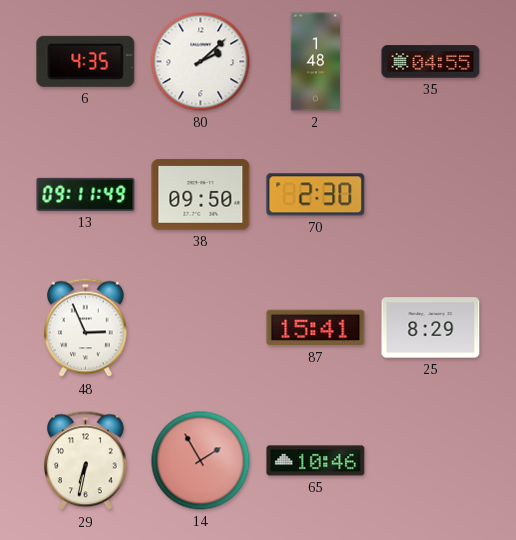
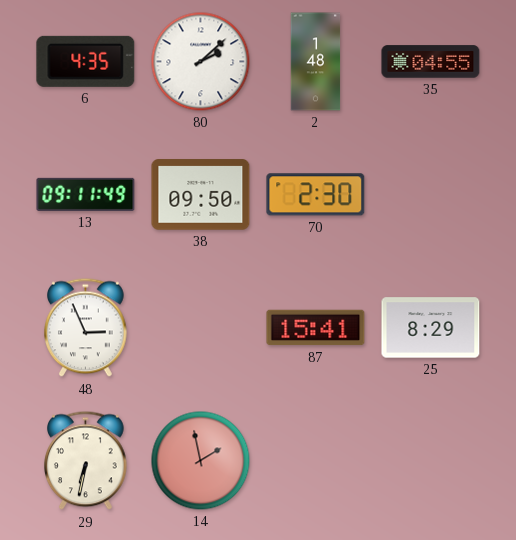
14: 1:55 -> 1:58 (201, 461)
65: 10:46 -> none (316, 461)
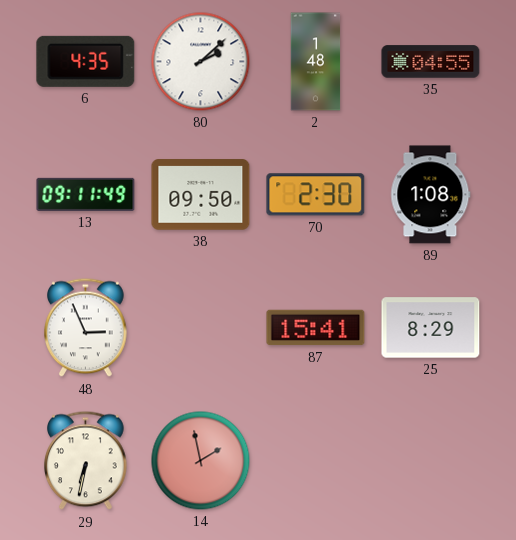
89: none -> 1:08 (431, 195)
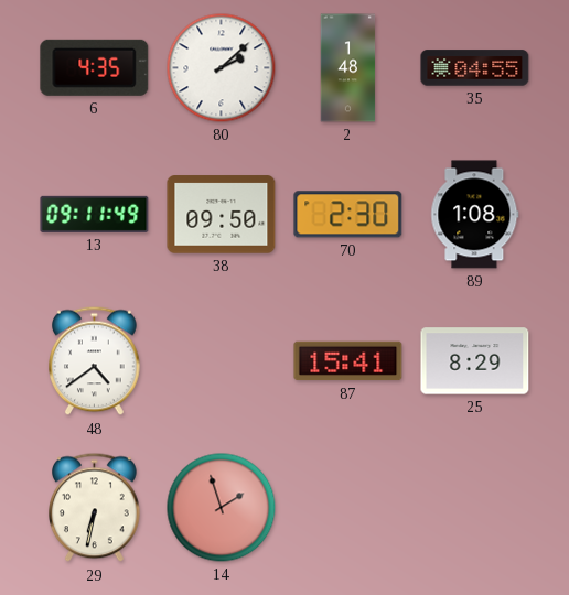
48: 2:56 -> 4:39 (95, 361)
14: 1:58 -> 1:57 (222, 508)
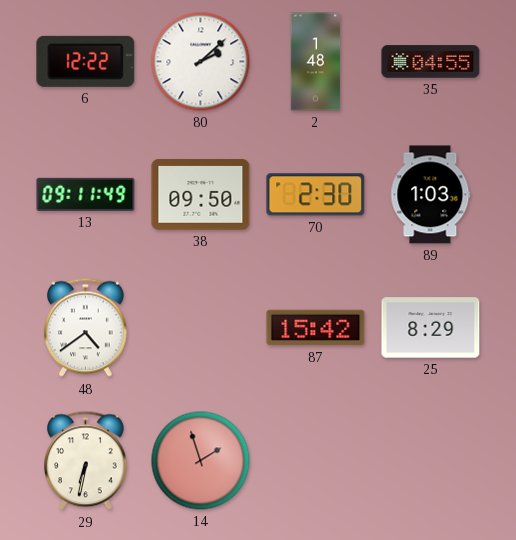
6: 4:35 -> 12:22 (86, 61)
89: 1:08 -> 1:03 (431, 195)
87: 15:41 -> 15:42 (316, 328)
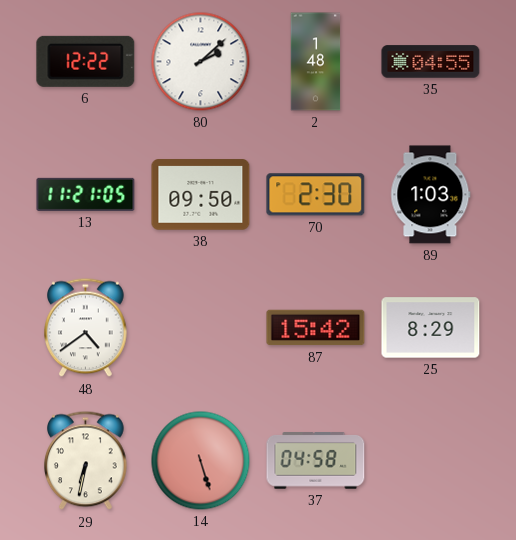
13: 09:11 -> 11:21 (86, 194)
14: 1:57 -> 5:27 (201, 461)
37: none -> 04:58 (316, 461)
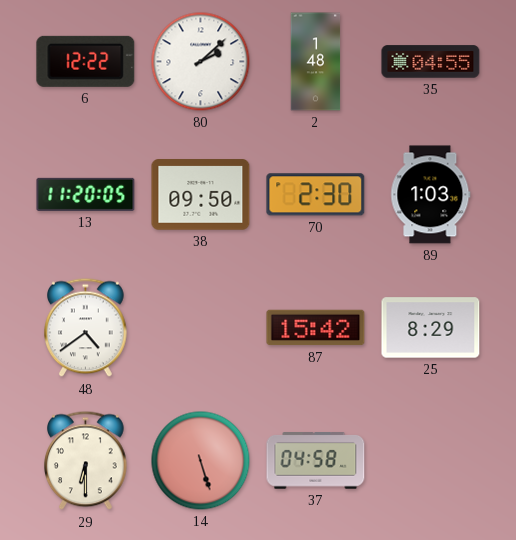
13: 11:21 -> 11:20 (86, 194)
29: 6:32 -> 6:30 (86, 461)
